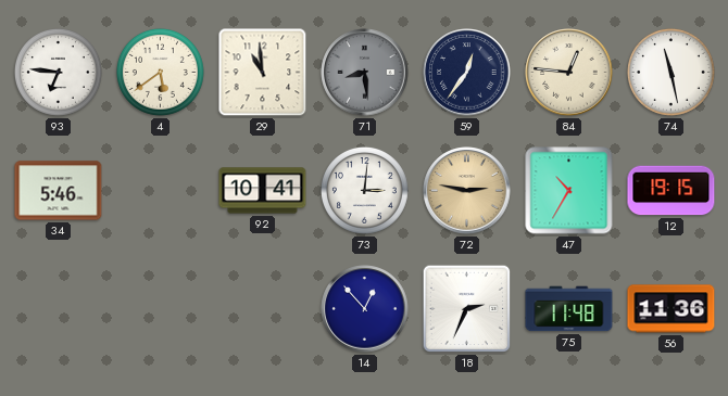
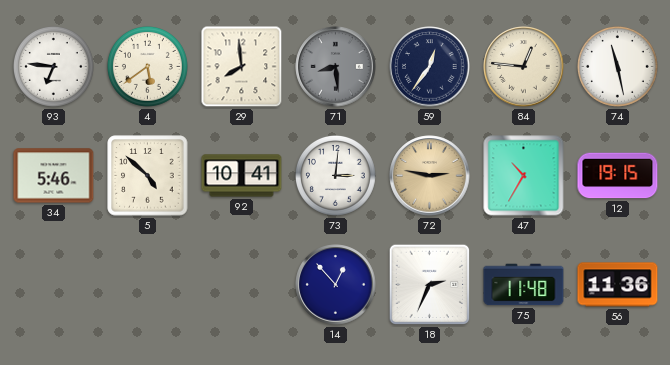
29: 10:59 -> 7:59 (242, 67)
5: none -> 4:52 (148, 176)
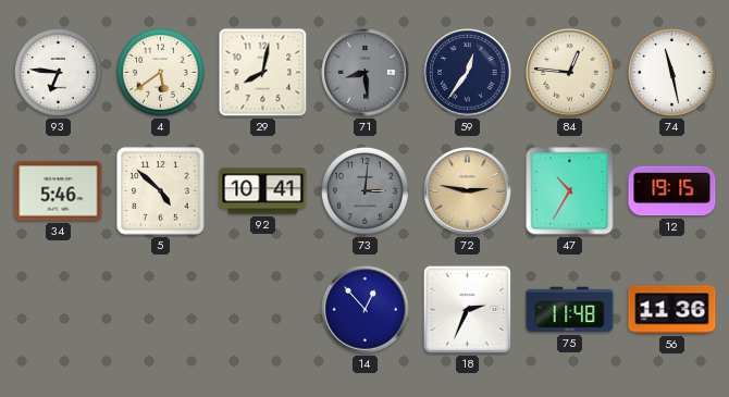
29: 7:59 -> 8:02 (263, 73)
73 dial: white -> grey (364, 190)
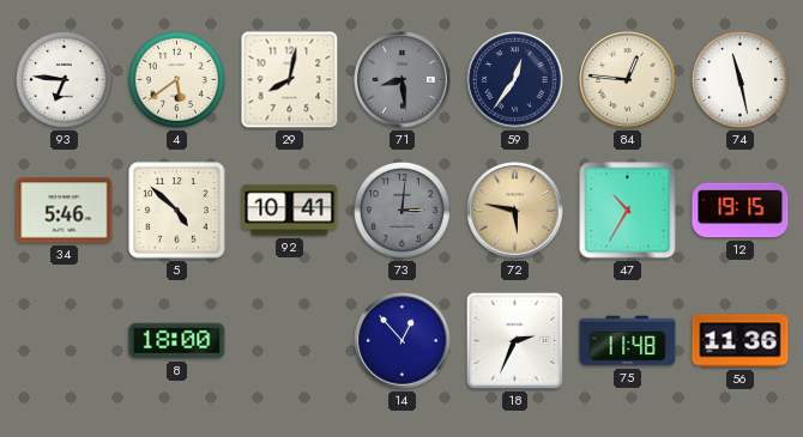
72: 2:47 -> 5:47 (515, 211)
8: none -> 18:00 (177, 341)
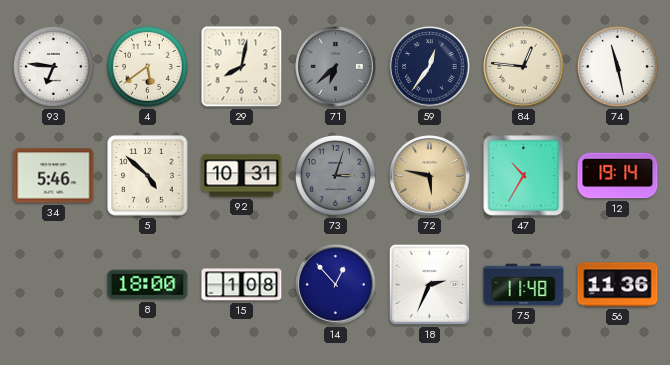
71: 8:29 -> 6:38 (336, 67)
92: 10:41 -> 10:31 (242, 176)
73: 3:01 -> 3:03 (335, 175)
12: 19:15 -> 19:14 (618, 176)
15: none -> 1:08 (242, 285)
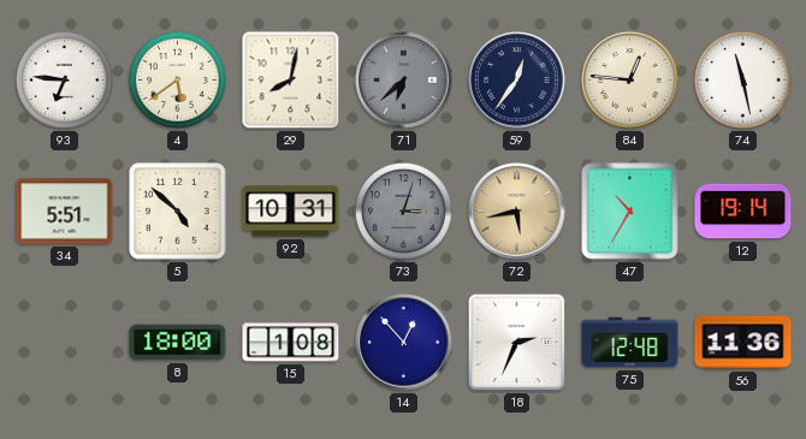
34: 5:46 -> 5:51 (65, 212)
72: 5:47 -> 5:43 (517, 212)
75: 11:48 -> 12:48 (630, 343)
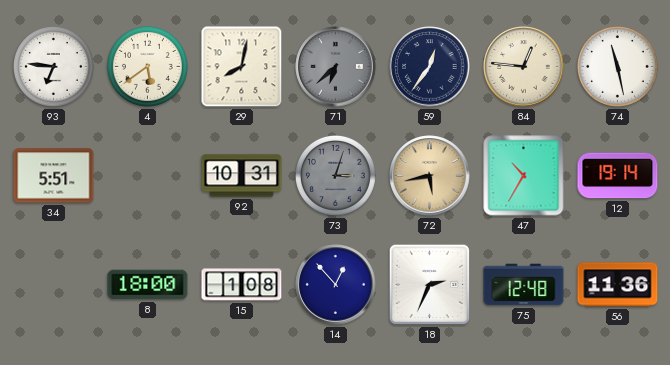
5: 4:52 -> none (178, 212)
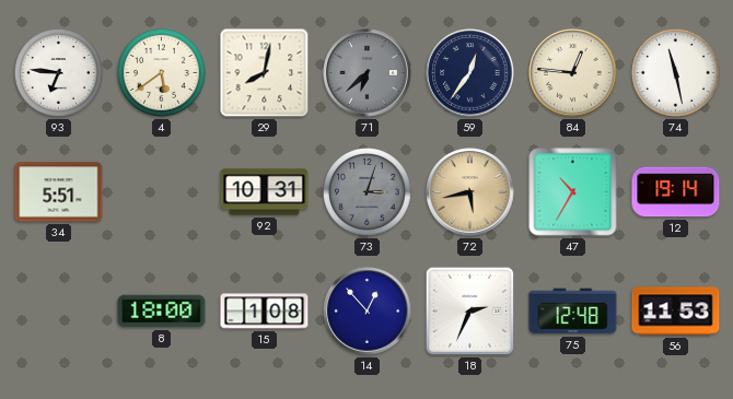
56: 11:36 -> 11:53 (676, 312)
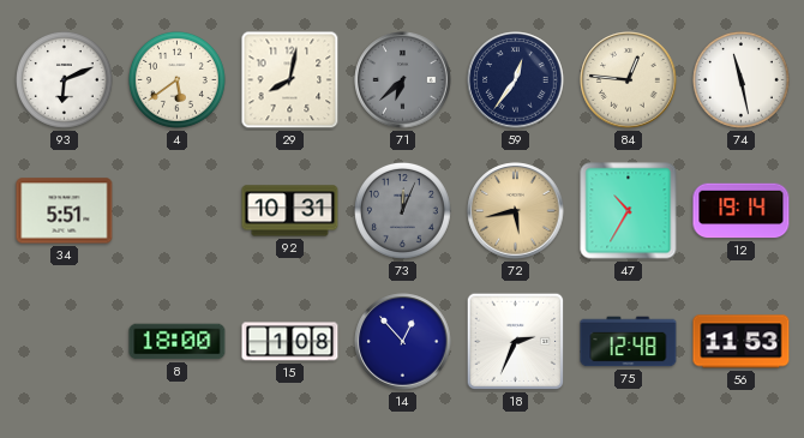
93: 6:46 -> 6:11 (64, 79)
73: 3:03 -> 12:04 (402, 210)
